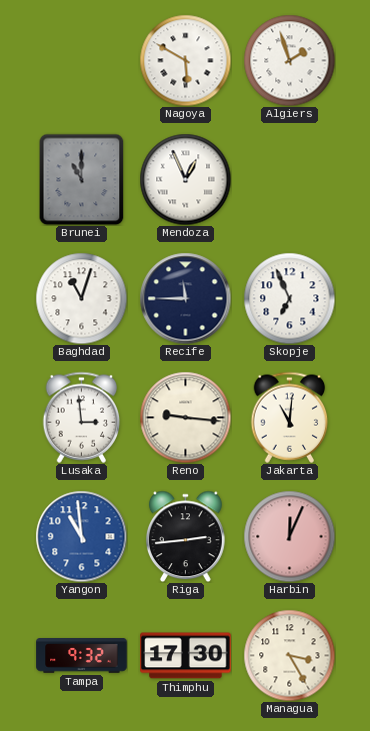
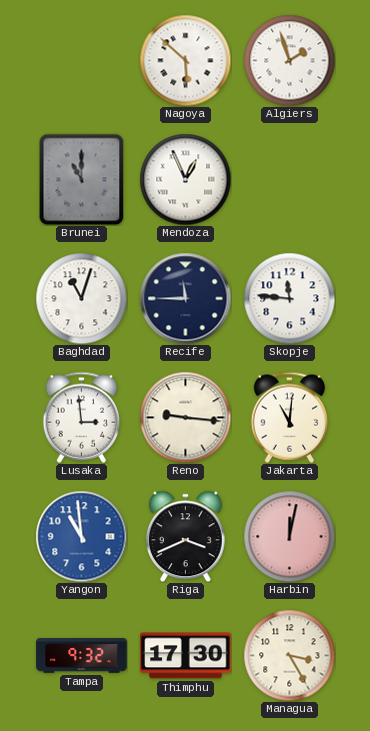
Nagoya: 5:50 -> 5:52 (185, 60)
Skopje: 6:56 -> 11:46 (289, 298)
Riga: 2:44 -> 3:41 (186, 536)
Harbin: 12:04 -> 12:02 (289, 536)
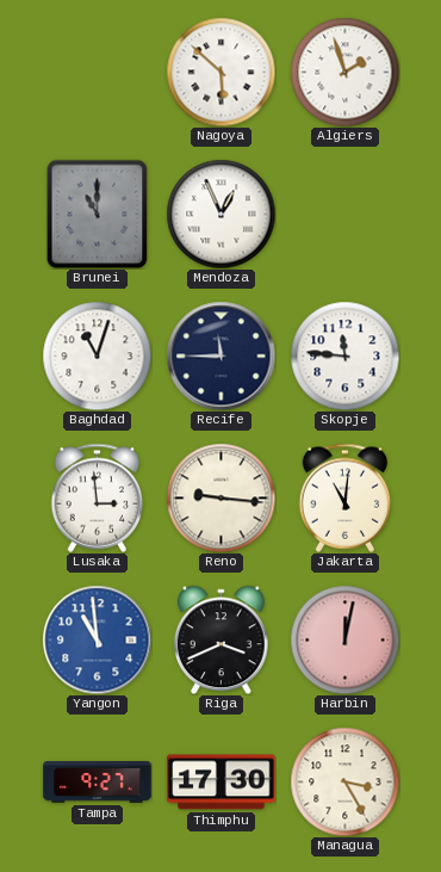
Tampa: 9:32 -> 9:27 (98, 783)
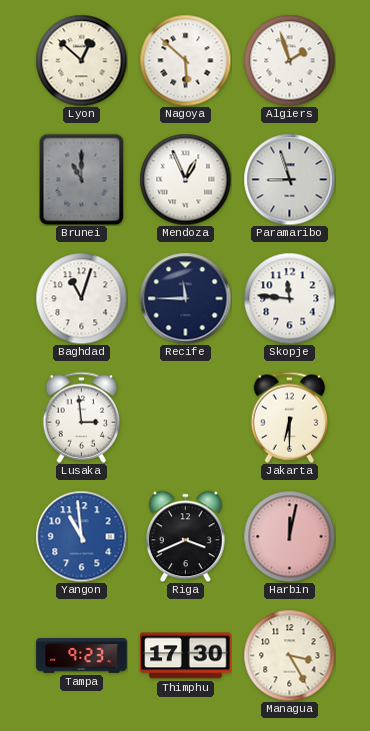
Lyon: none -> 12:52 (81, 60)
Paramaribo: none -> 8:57 (289, 179)
Reno: 9:16 -> none (220, 497)
Jakarta: 11:01 -> 6:30 (290, 417)
Tampa: 9:27 -> 9:23 (82, 656)
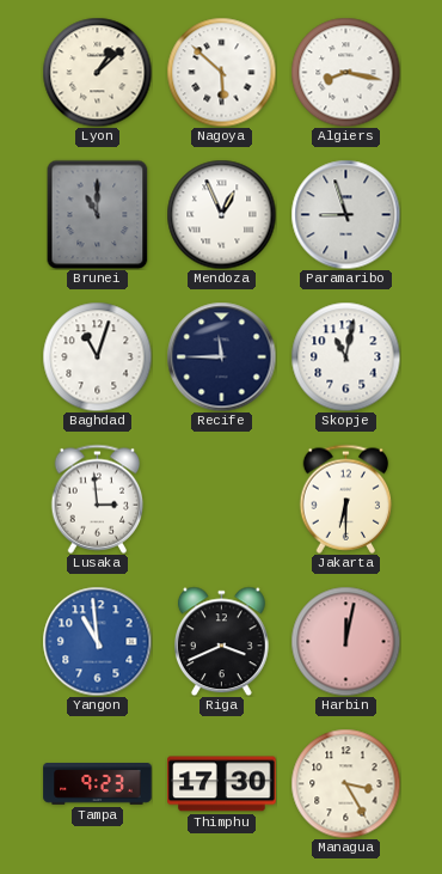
Lyon: 12:52 -> 1:08 (97, 72)
Algiers: 1:57 -> 8:17 (345, 72)
Skopje: 11:46 -> 11:02 (345, 356)
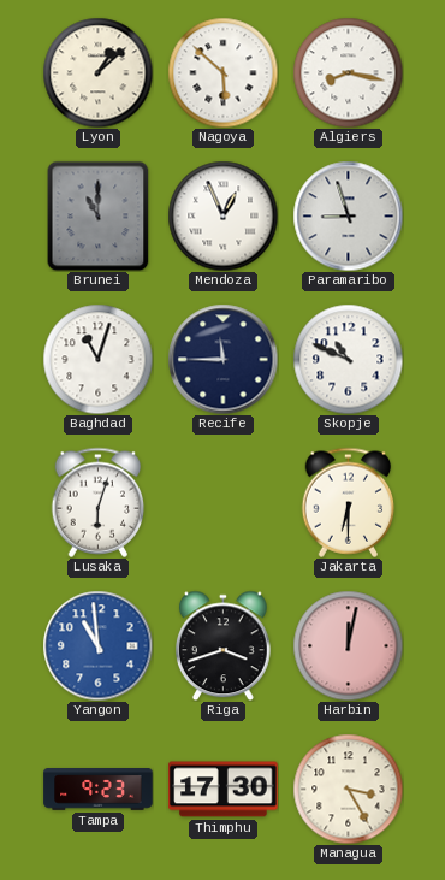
Skopje: 11:02 -> 10:49 (348, 359)
Lusaka: 2:59 -> 6:03 (99, 502)
Riga: 3:41 -> 3:42 (224, 645)
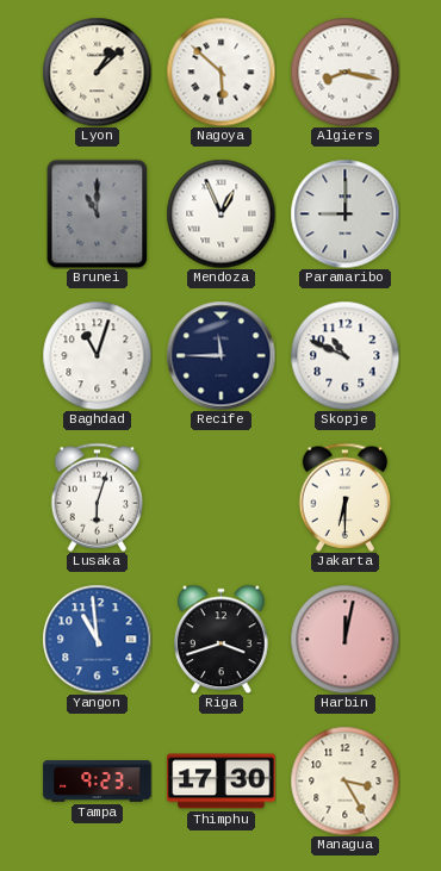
Paramaribo: 8:57 -> 9:00 (344, 213)
